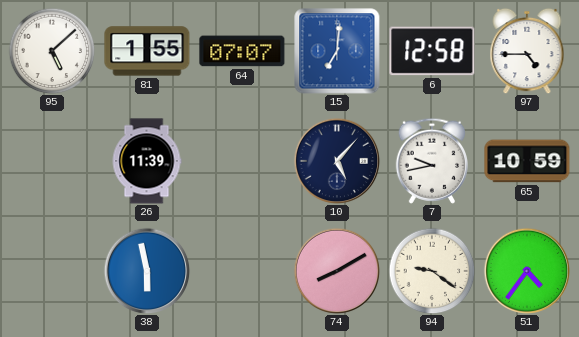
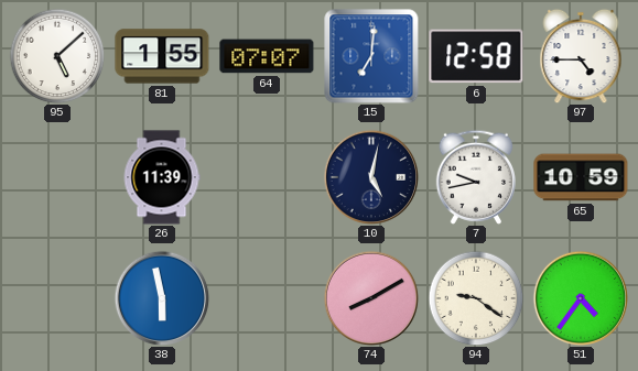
10: 5:07 -> 5:02 (371, 177)
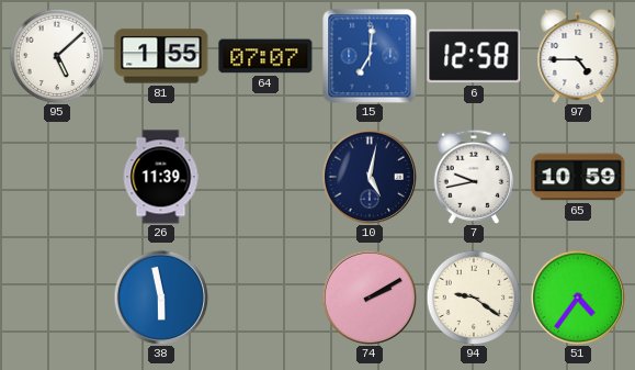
74: 8:10 -> 2:10 (370, 298)
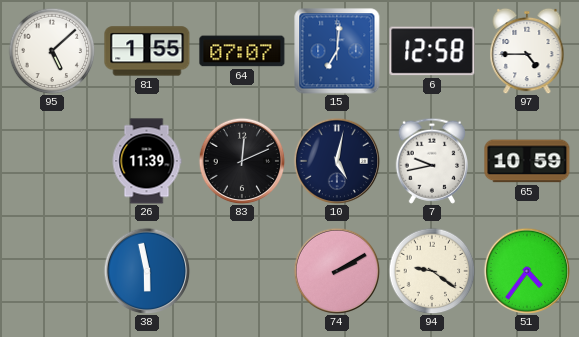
83: none -> 12:11 (242, 161)
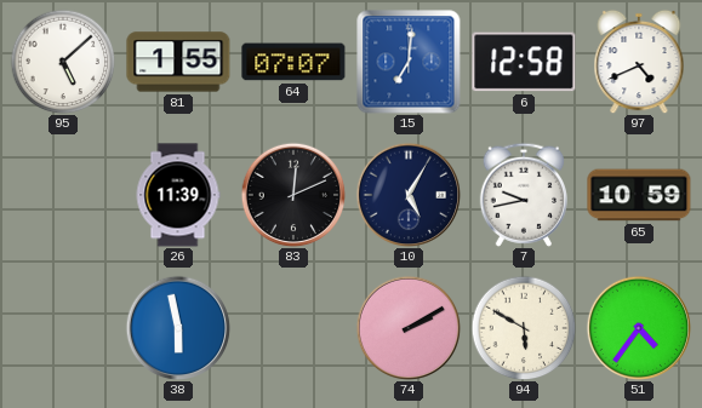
97: 4:45 -> 4:41 (639, 62)
10: 5:02 -> 5:05 (409, 195)
94: 9:21 -> 5:50 (524, 328)
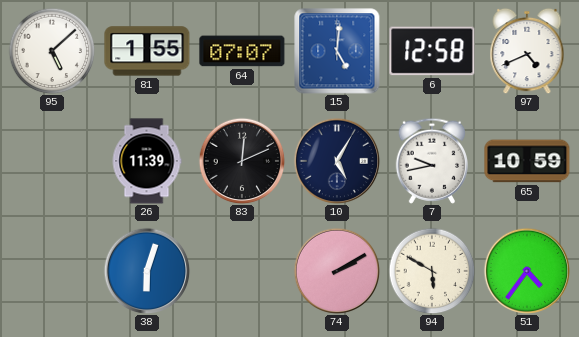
15: 7:01 -> 5:01 (337, 51)
38: 5:58 -> 6:03 (147, 271)
